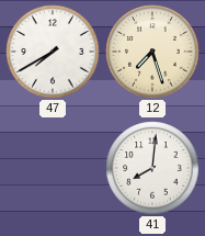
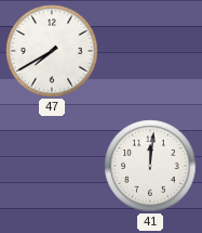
12: 7:27 -> none (152, 52)
41: 8:01 -> 12:01 (150, 166)
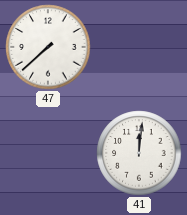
47: 7:40 -> 7:38 (48, 47)
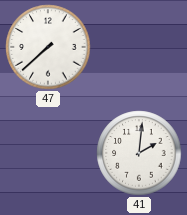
41: 12:01 -> 2:01 (139, 153)
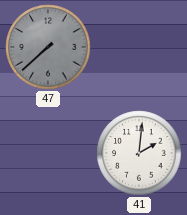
47 dial: white -> grey (48, 47)
